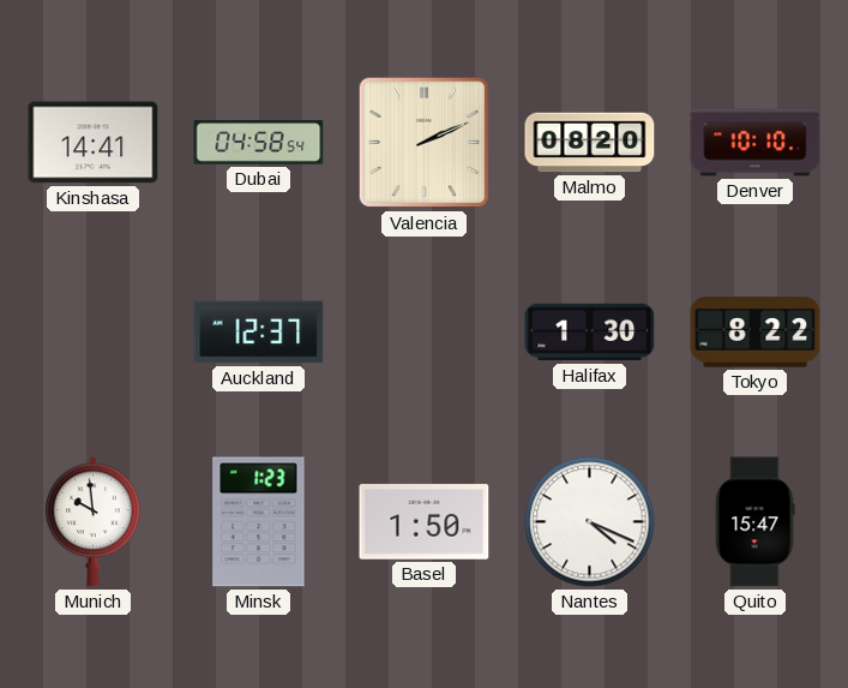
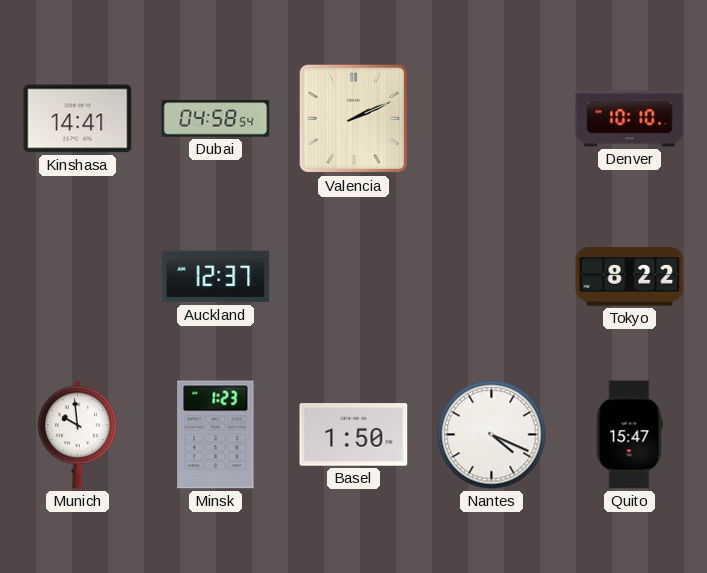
Malmo: 08:20 -> none (590, 143)
Halifax: 1:30 -> none (590, 333)
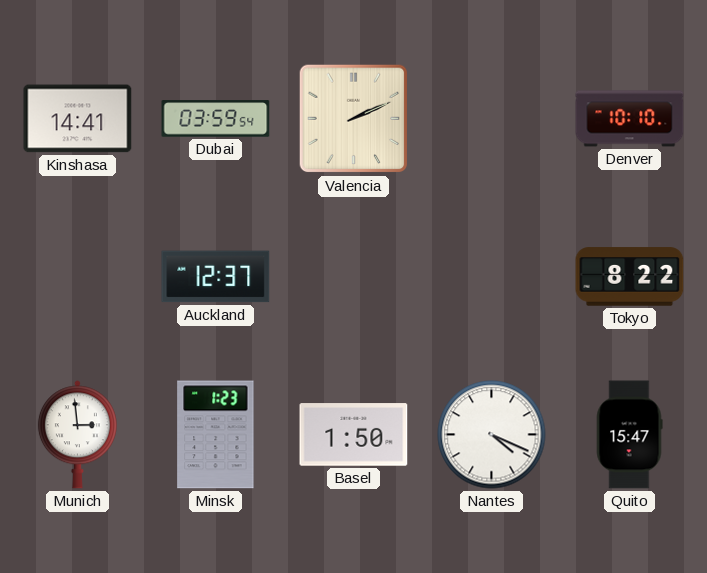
Dubai: 04:58 -> 03:59 (216, 119)
Munich: 9:59 -> 2:59 (77, 435)
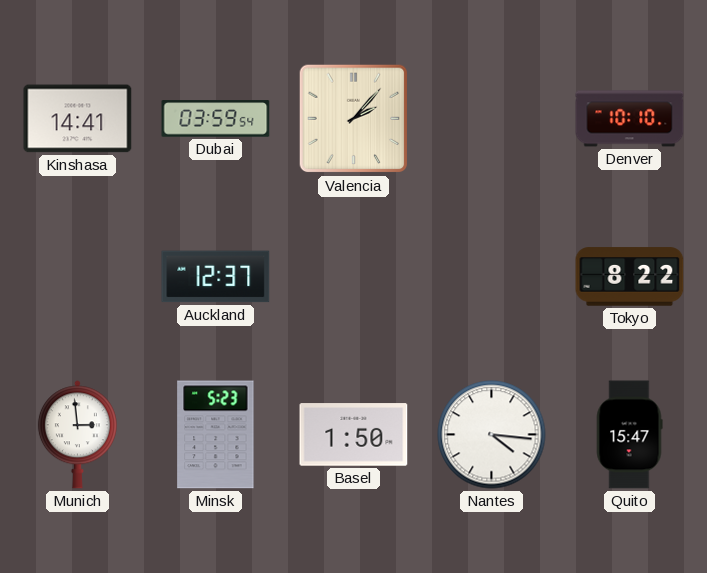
Valencia: 2:11 -> 2:07 (354, 119)
Minsk: 1:23 -> 5:23 (216, 435)
Nantes: 4:19 -> 4:16 (492, 435)
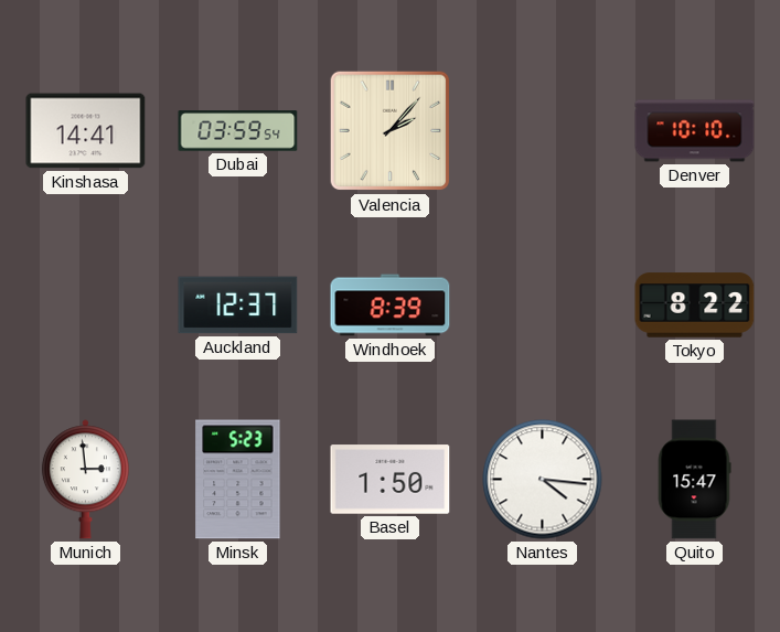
Windhoek: none -> 8:39 (391, 306)
